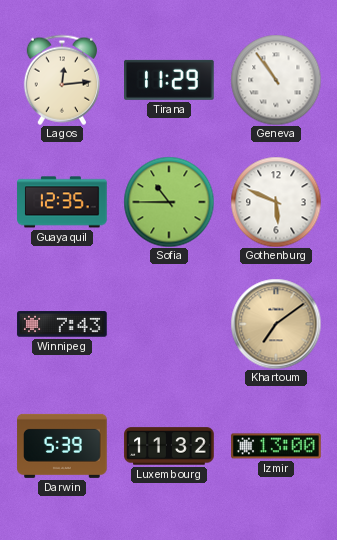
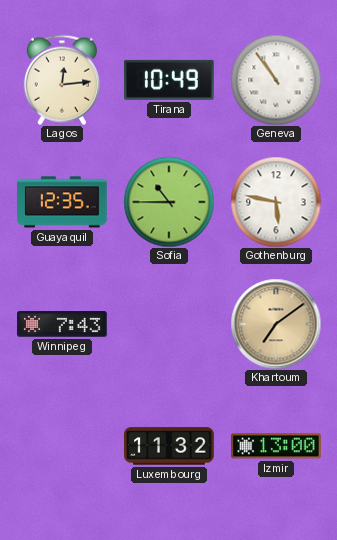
Tirana: 11:29 -> 10:49 (170, 80)
Gothenburg: 5:49 -> 5:47 (276, 202)
Darwin: 5:39 -> none (62, 446)
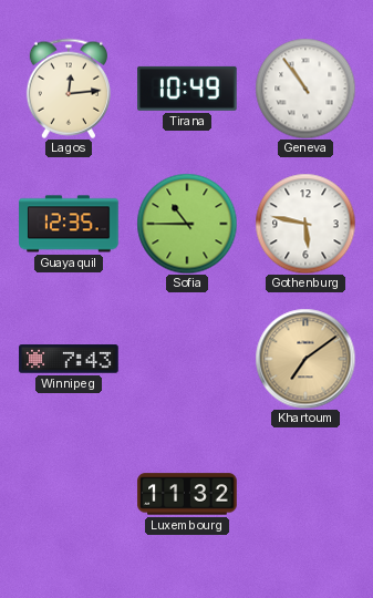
Izmir: 13:00 -> none (276, 446)
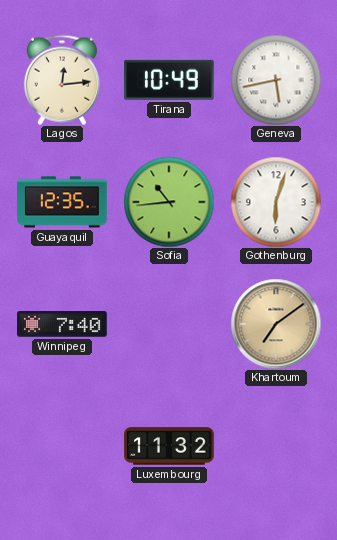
Geneva: 10:54 -> 5:43 (276, 80)
Sofia: 10:45 -> 10:44 (169, 202)
Gothenburg: 5:47 -> 6:03 (276, 202)
Winnipeg: 7:43 -> 7:40 (62, 324)
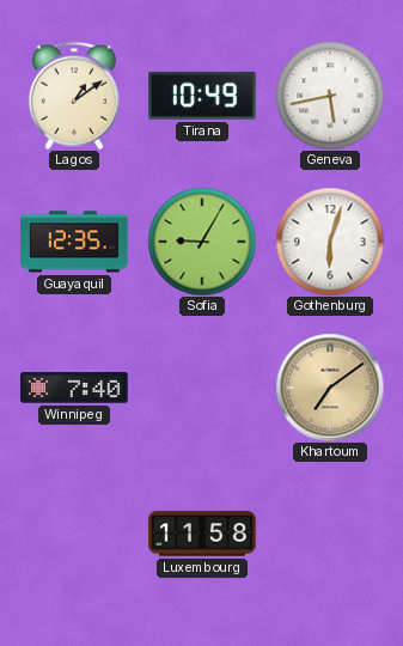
Lagos: 12:14 -> 1:09 (74, 96)
Sofia: 10:44 -> 9:05 (202, 242)
Luxembourg: 11:32 -> 11:58 (202, 534)
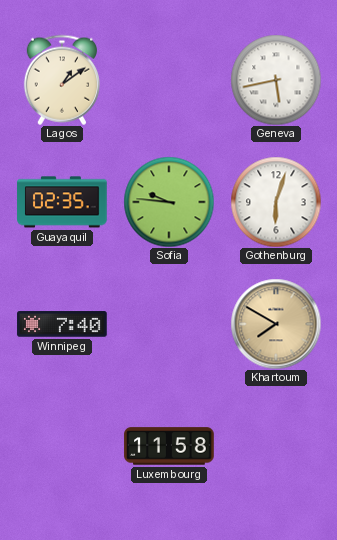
Tirana: 10:49 -> none (203, 96)
Guayaquil: 12:35 -> 02:35 (62, 202)
Sofia: 9:05 -> 9:46 (169, 202)
Khartoum: 7:09 -> 7:50 (276, 324)
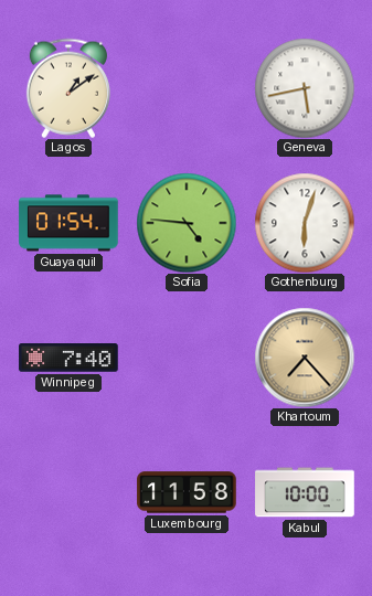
Guayaquil: 02:35 -> 01:54 (68, 223)
Sofia: 9:46 -> 4:46 (187, 223)
Khartoum: 7:50 -> 7:23 (305, 358)
Kabul: none -> 10:00 (305, 492)
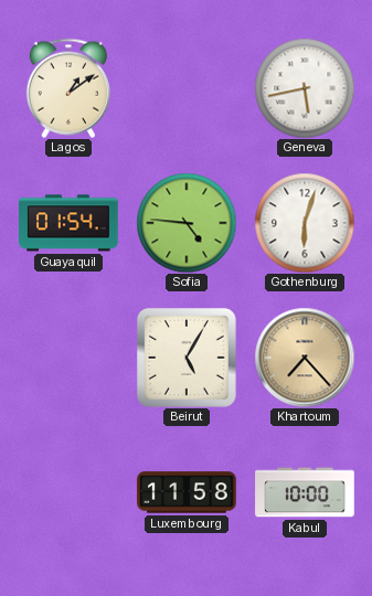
Winnipeg: 7:40 -> none (68, 358)
Beirut: none -> 5:05 (187, 358)
